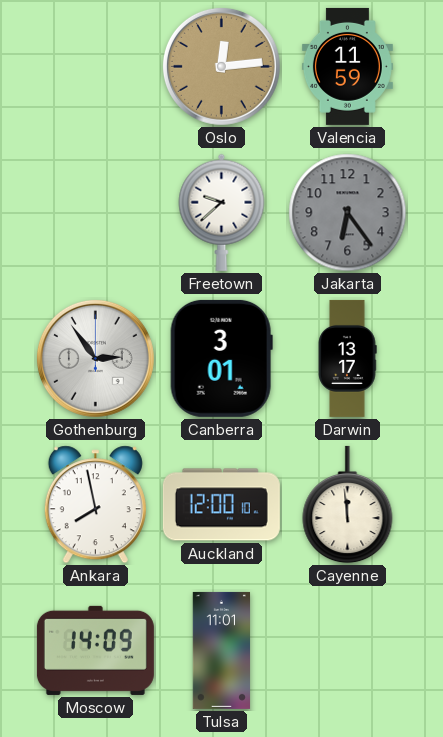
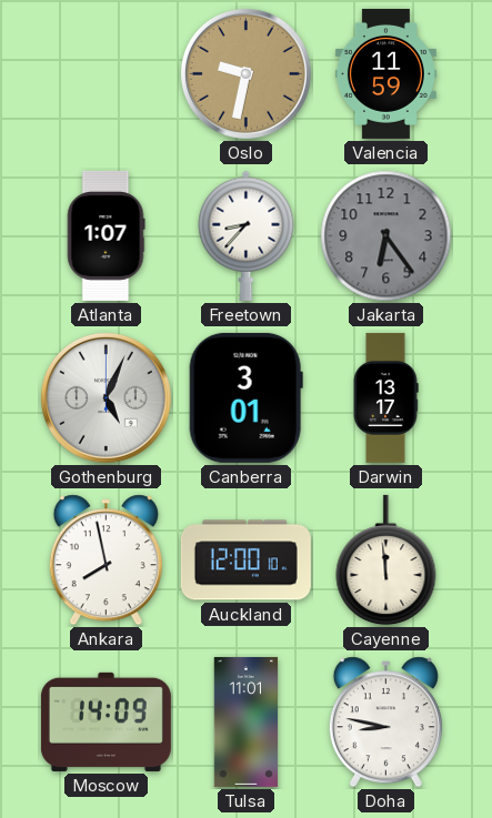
Oslo: 12:14 -> 9:32 (245, 73)
Atlanta: none -> 1:07 (106, 235)
Freetown: 9:38 -> 8:37 (247, 235)
Gothenburg: 2:54 -> 5:04 (106, 397)
Doha: none -> 8:47 (385, 723)
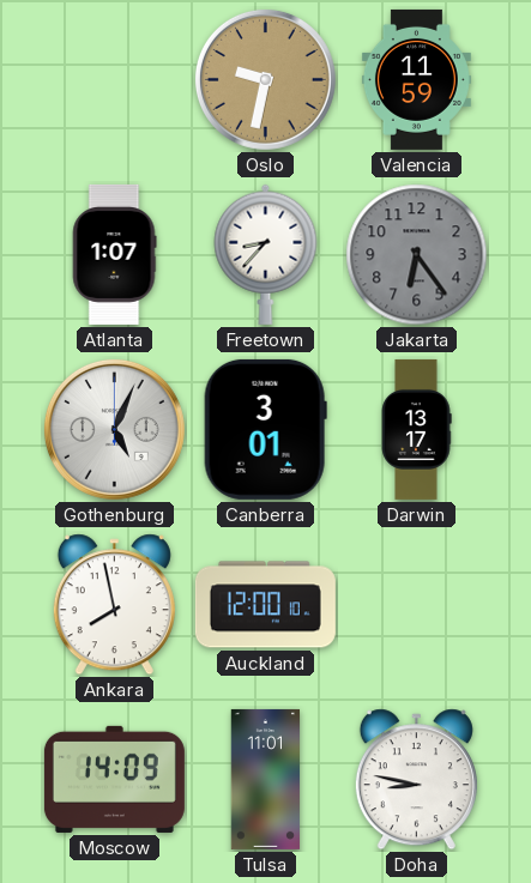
Cayenne: 11:59 -> none (386, 561)
